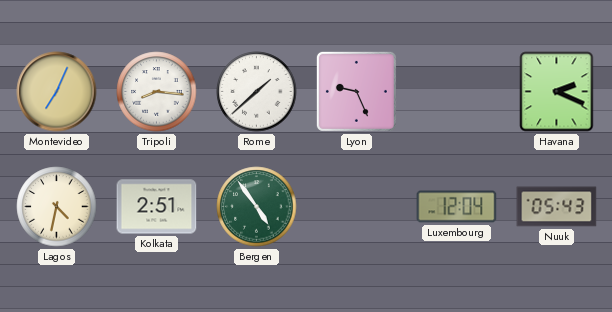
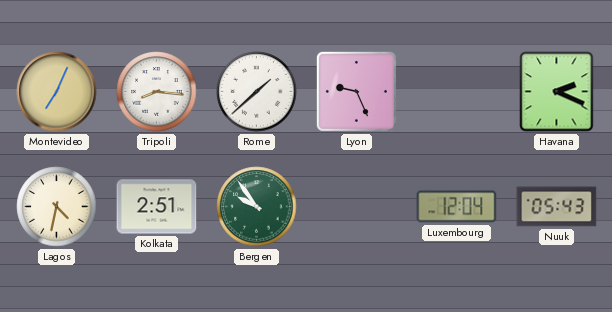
Bergen: 4:54 -> 9:54 (257, 207)
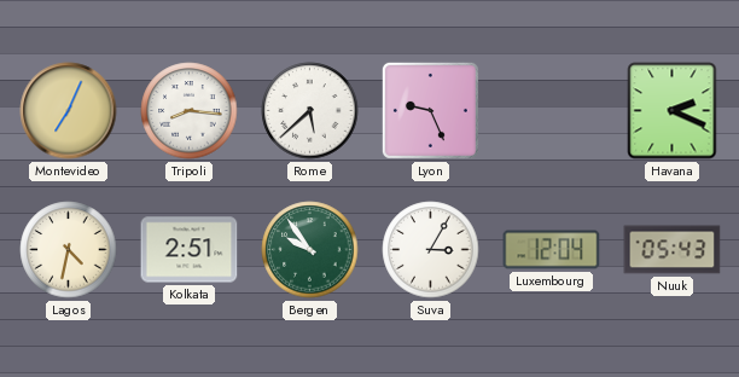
Rome: 1:38 -> 5:38 (310, 111)
Suva: none -> 3:05 (431, 250)
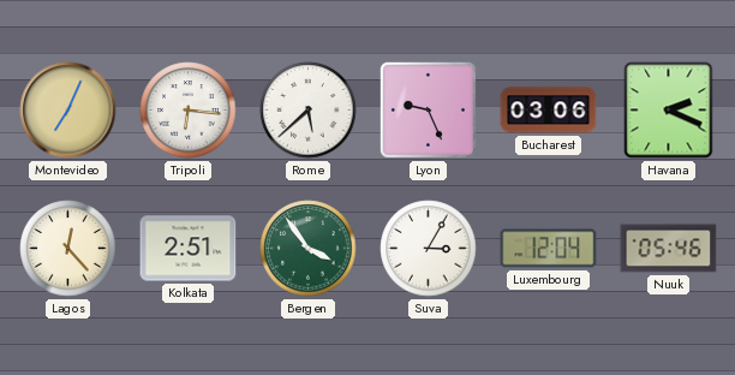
Tripoli: 8:16 -> 6:16 (189, 111)
Bucharest: none -> 03:06 (549, 111)
Lagos: 4:32 -> 12:23 (68, 249)
Bergen: 9:54 -> 3:54 (309, 249)
Nuuk: 05:43 -> 05:46 (669, 249)
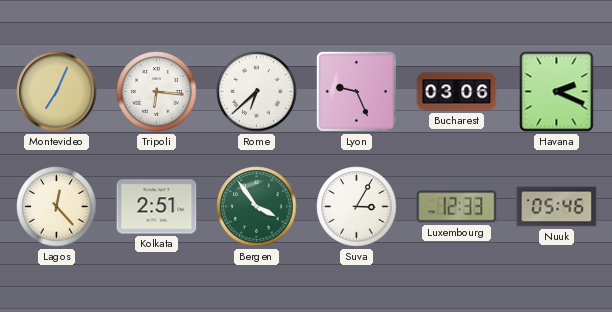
Rome: 5:38 -> 6:38 (257, 92)
Luxembourg: 12:04 -> 12:33 (457, 207)
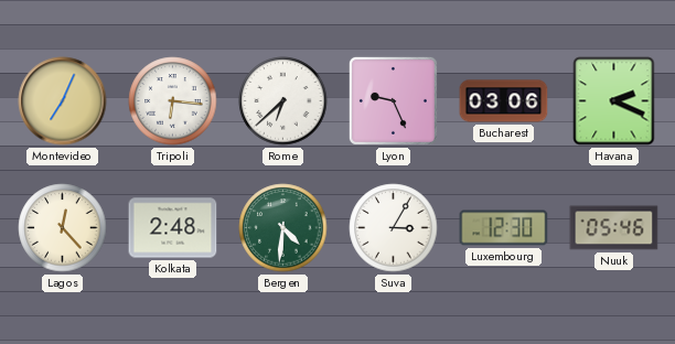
Kolkata: 2:51 -> 2:48 (173, 228)
Bergen: 3:54 -> 4:31 (283, 228)
Luxembourg: 12:33 -> 12:30 (504, 228)
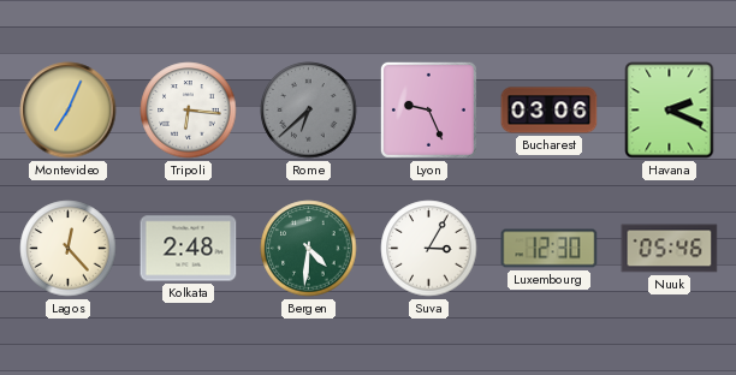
Rome dial: white -> grey (309, 111)
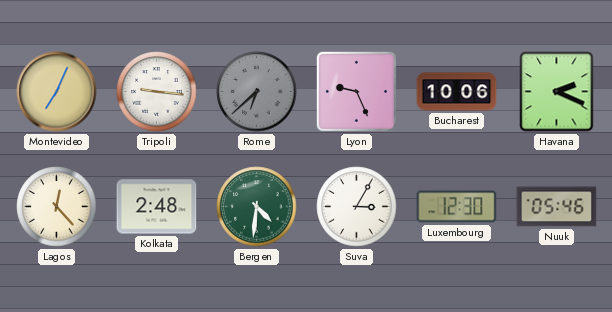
Tripoli: 6:16 -> 9:16 (157, 92)
Bucharest: 03:06 -> 10:06 (457, 92)
